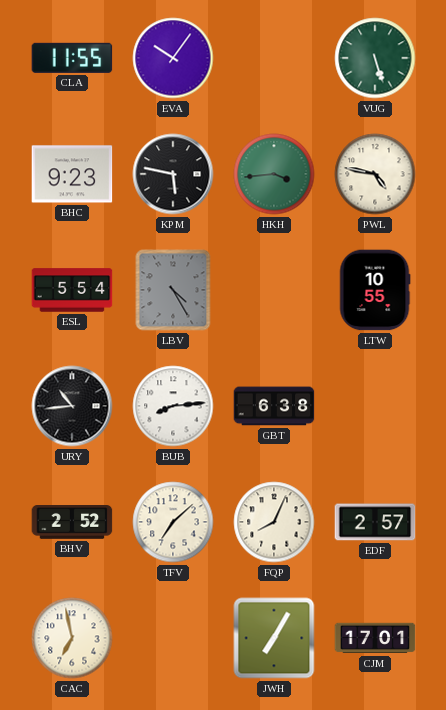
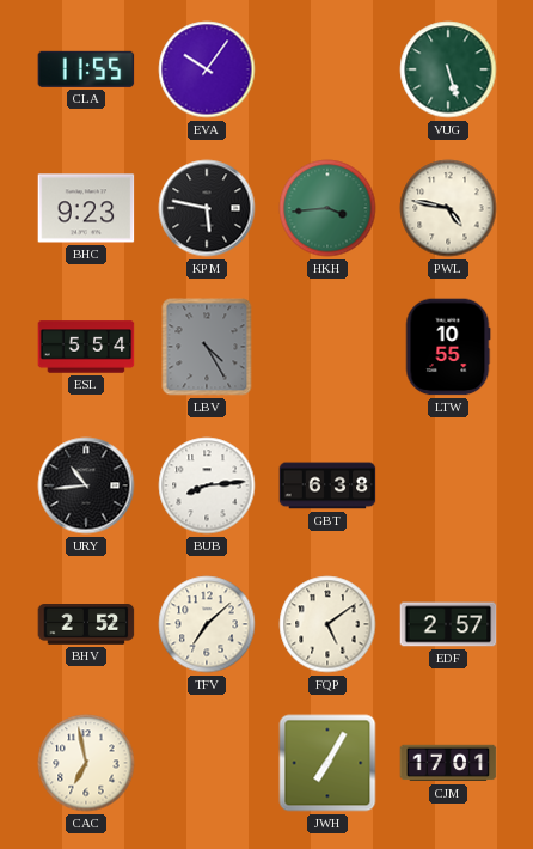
FQP: 8:04 -> 5:09 (327, 624)
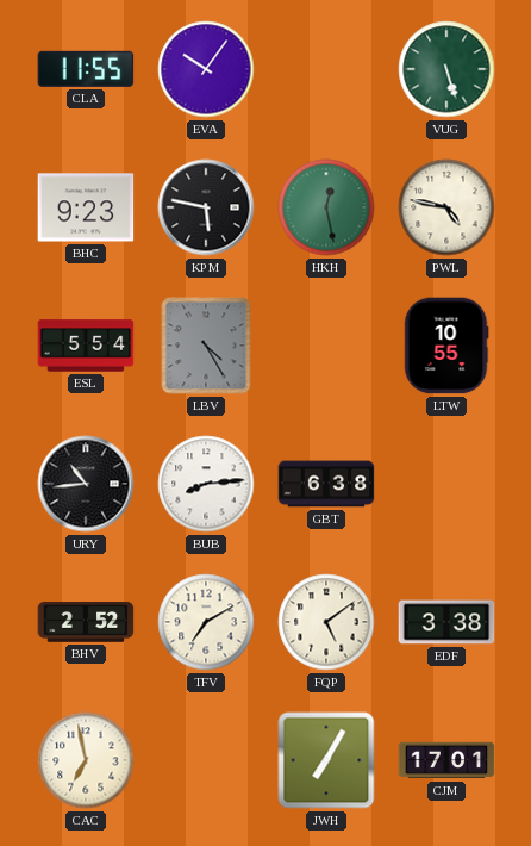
HKH: 3:44 -> 12:28 (326, 207)
TFV: 7:08 -> 7:10 (206, 622)
EDF: 2:57 -> 3:38 (446, 622)
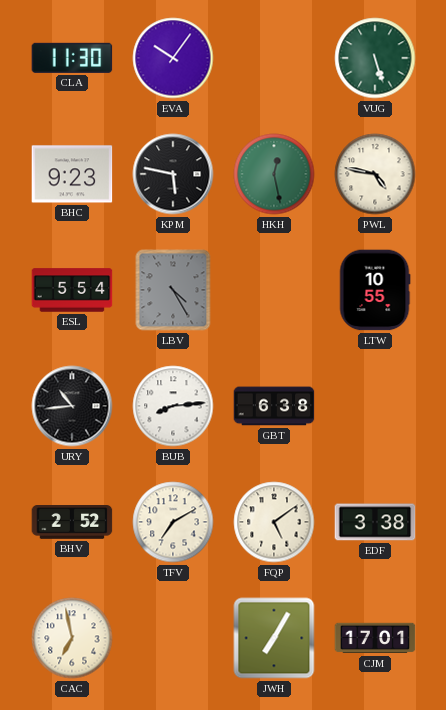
CLA: 11:55 -> 11:30 (72, 58)
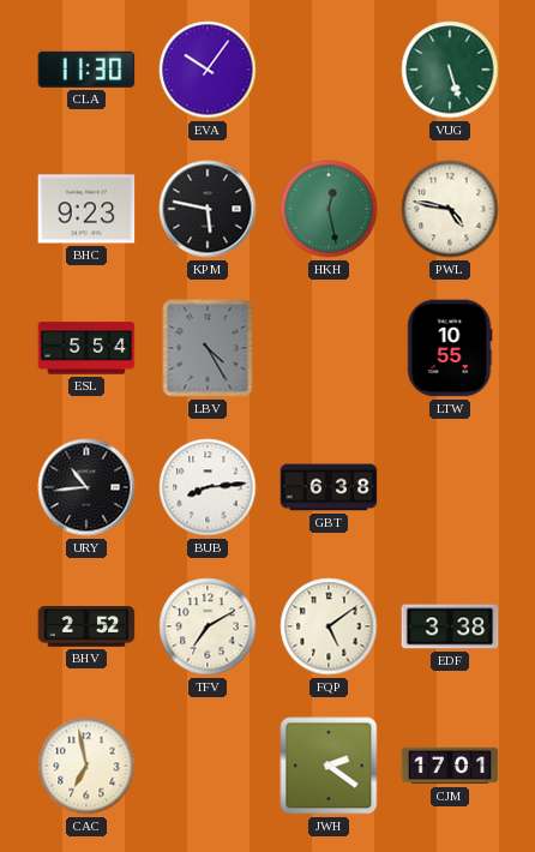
JWH: 7:05 -> 2:21 (329, 766)
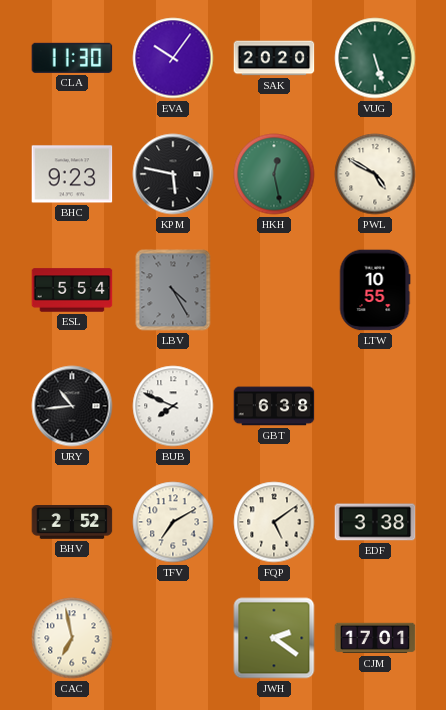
SAK: none -> 20:20 (274, 58)
PWL: 4:47 -> 4:50 (375, 174)
BUB: 8:14 -> 7:49 (173, 406)
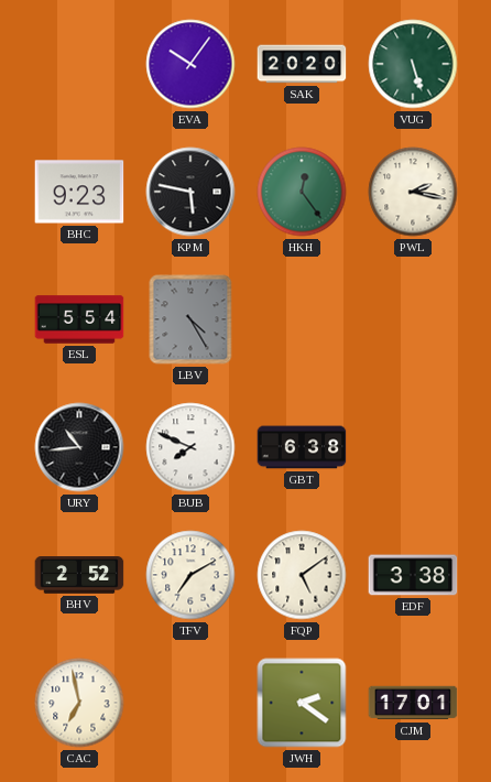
CLA: 11:30 -> none (72, 58)
HKH: 12:28 -> 12:24 (302, 192)
PWL: 4:50 -> 2:17 (413, 192)
LTW: 10:55 -> none (375, 290)
